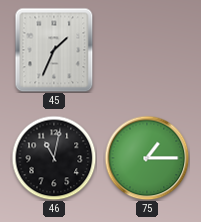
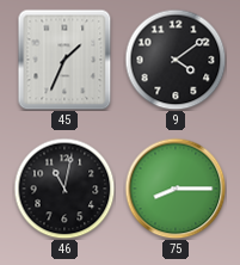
9: none -> 4:09 (176, 60)
75: 1:15 -> 8:15 (176, 189)
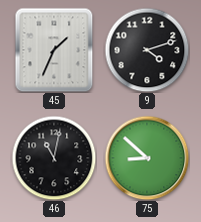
9: 4:09 -> 4:12 (147, 50)
75: 8:15 -> 8:52 (147, 158)
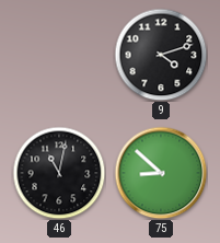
45: 1:34 -> none (54, 50)
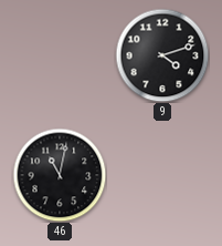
75: 8:52 -> none (161, 173)
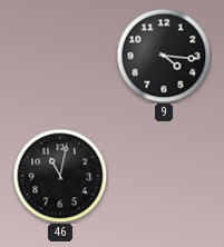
9: 4:12 -> 4:16 (164, 56)
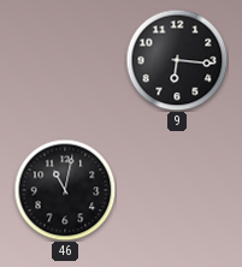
9: 4:16 -> 6:16 (177, 60)
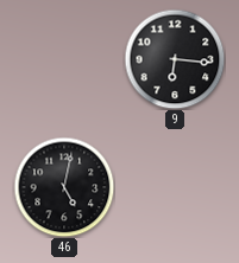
46: 11:02 -> 5:02 (64, 187)
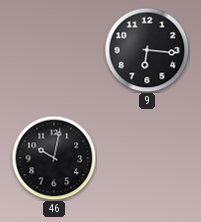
46: 5:02 -> 10:02 (54, 158)
